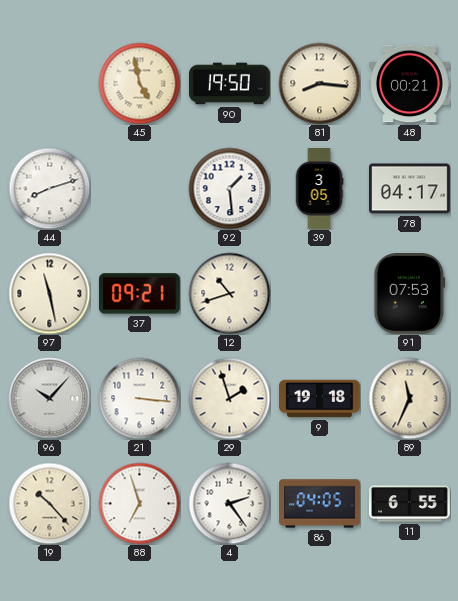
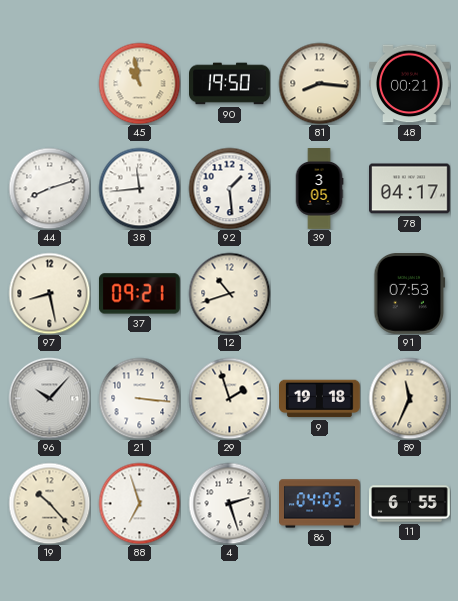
45: 4:58 -> 10:58 (139, 83)
38: none -> 11:44 (139, 188)
97: 11:28 -> 8:28 (49, 293)
4: 2:24 -> 2:27 (229, 503)
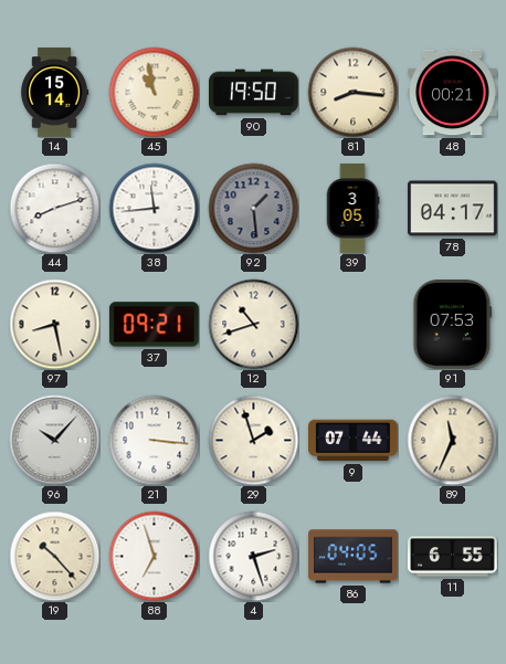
14: none -> 15:14 (55, 93)
92 dial: white -> grey (253, 208)
9: 19:18 -> 07:44 (354, 441)
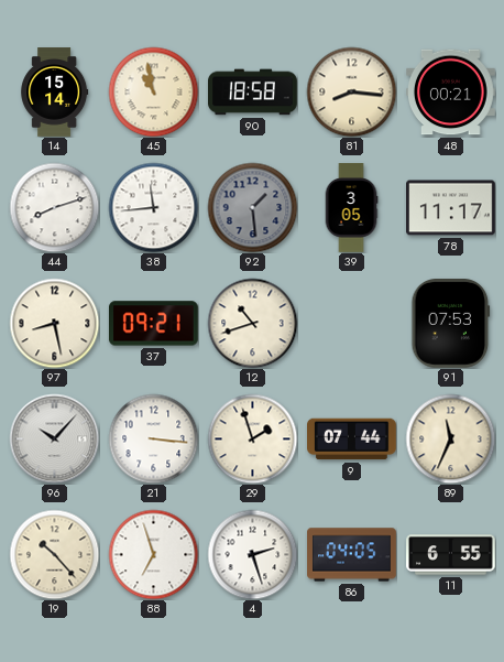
90: 19:50 -> 18:58 (253, 93)
78: 04:17 -> 11:17 (451, 208)
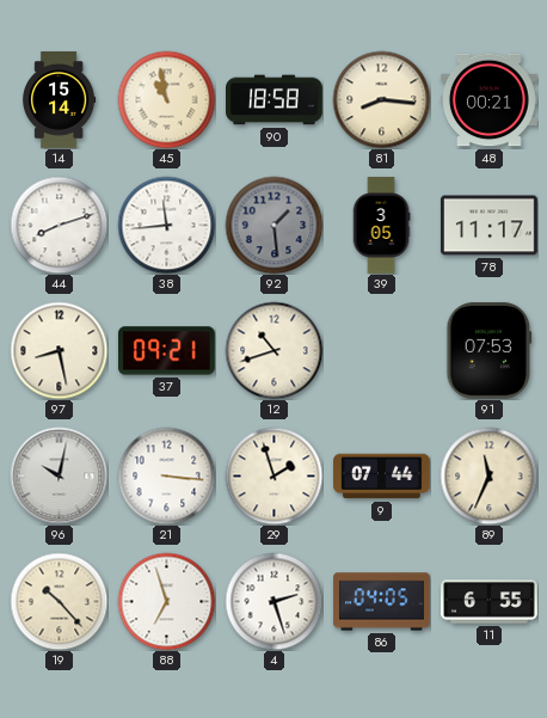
96: 10:07 -> 10:02 (59, 475)
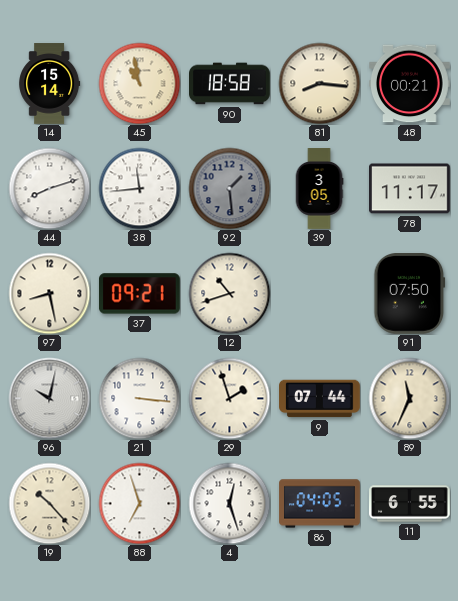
91: 07:53 -> 07:50 (410, 294)
4: 2:27 -> 12:27 (229, 503)
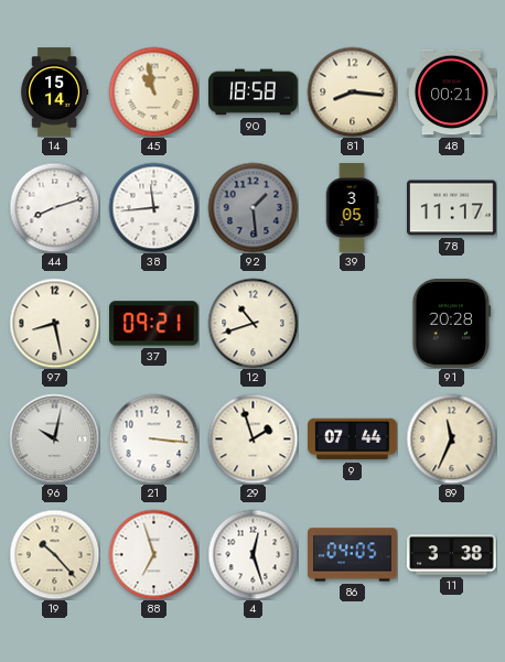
91: 07:50 -> 20:28 (452, 324)
11: 6:55 -> 3:38 (452, 555)
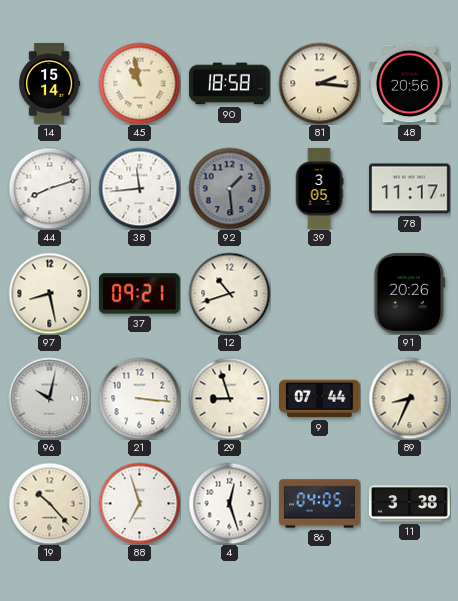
81: 8:16 -> 2:16 (319, 83)
48: 00:21 -> 20:56 (410, 84)
91: 20:28 -> 20:26 (410, 294)
29: 1:57 -> 8:57 (229, 398)
89: 11:34 -> 8:34 (409, 398)
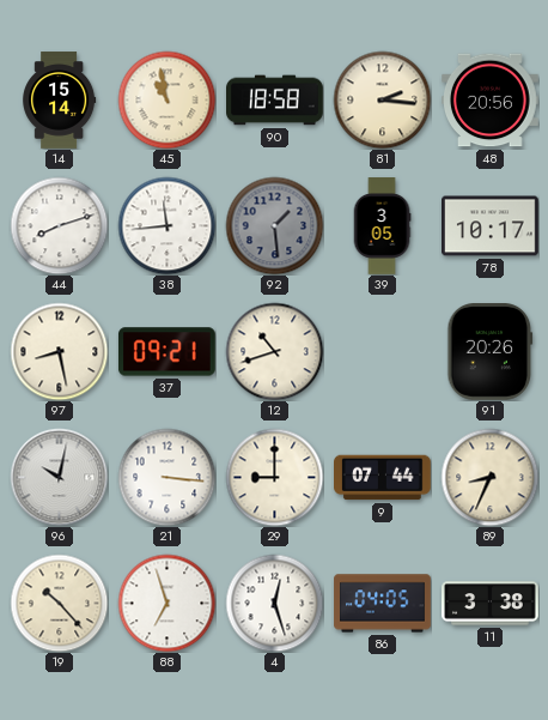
78: 11:17 -> 10:17 (491, 226)
29: 8:57 -> 9:00 (274, 477)
